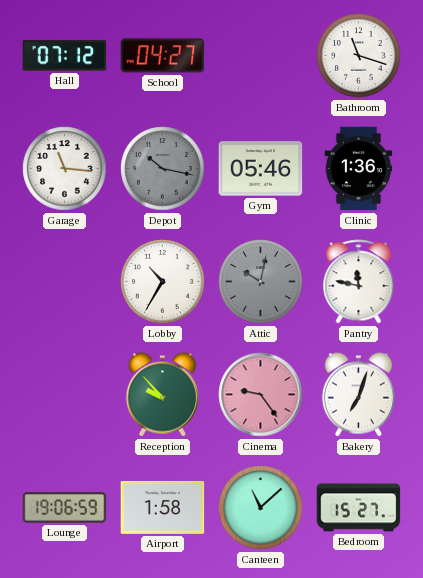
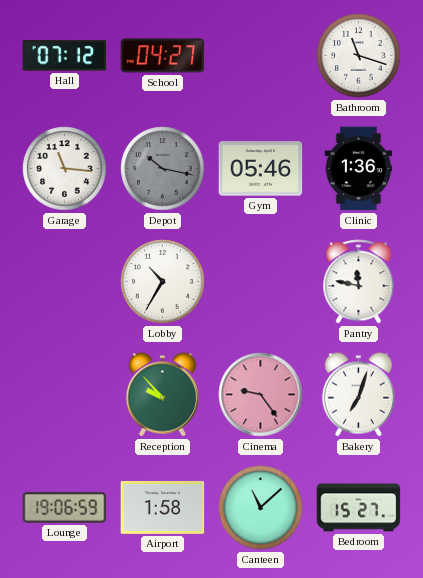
Attic: 10:02 -> none (261, 282)
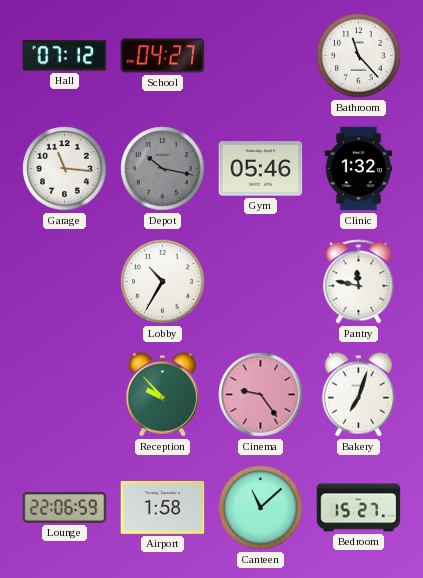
Bathroom: 11:18 -> 11:23 (359, 56)
Clinic: 1:36 -> 1:32 (359, 169)
Lounge: 19:06 -> 22:06 (65, 508)
